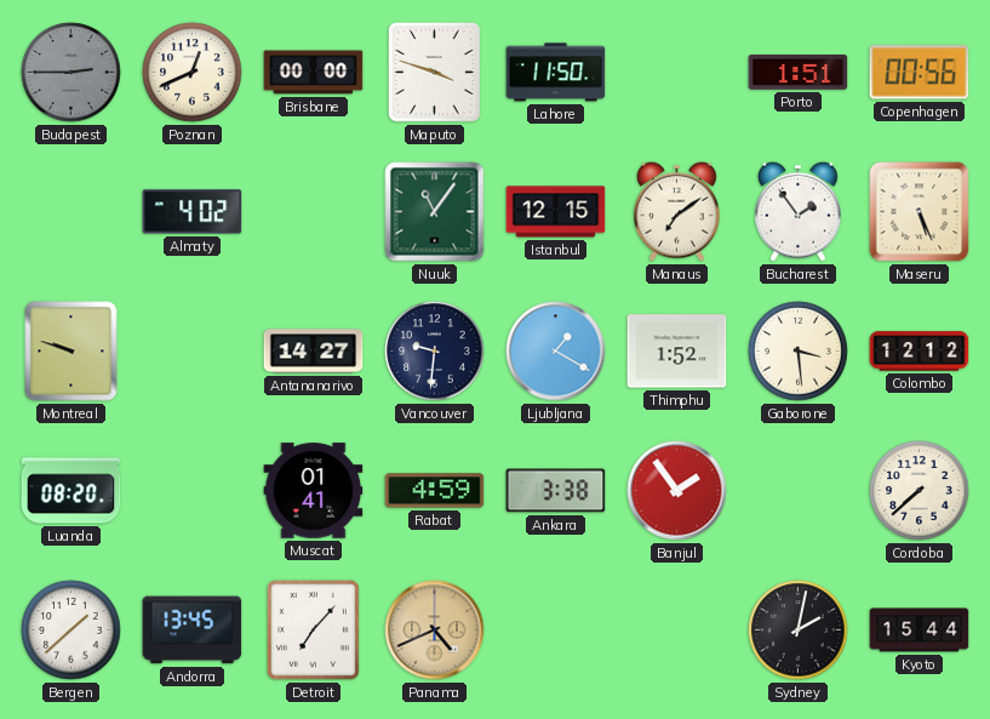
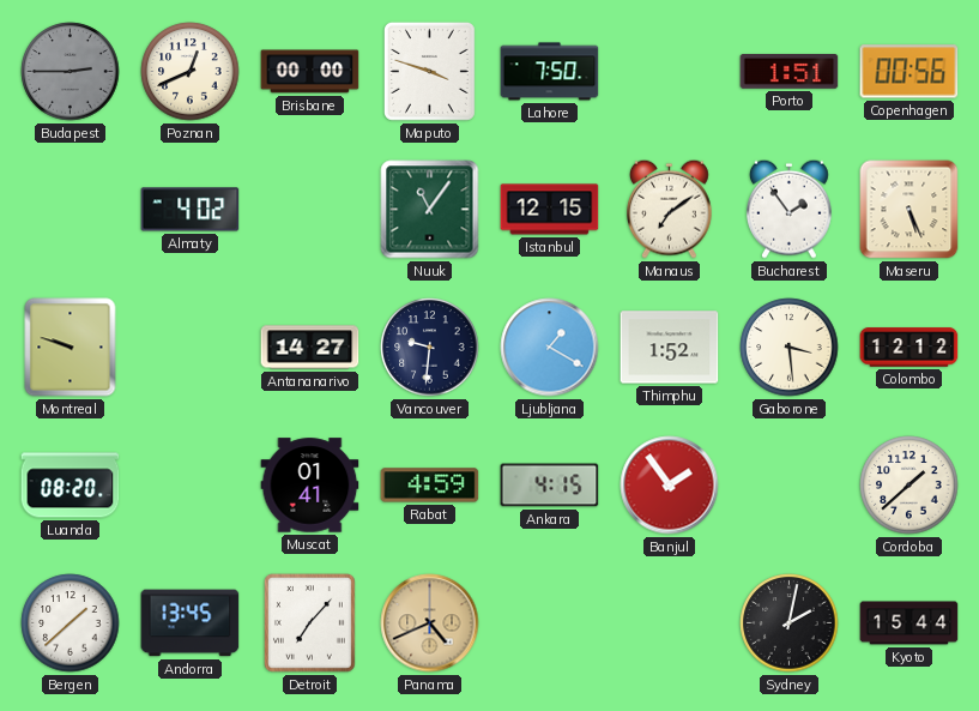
Lahore: 11:50 -> 7:50 (550, 72)
Ankara: 3:38 -> 4:15 (550, 486)
Cordoba: 7:38 -> 1:38 (909, 486)
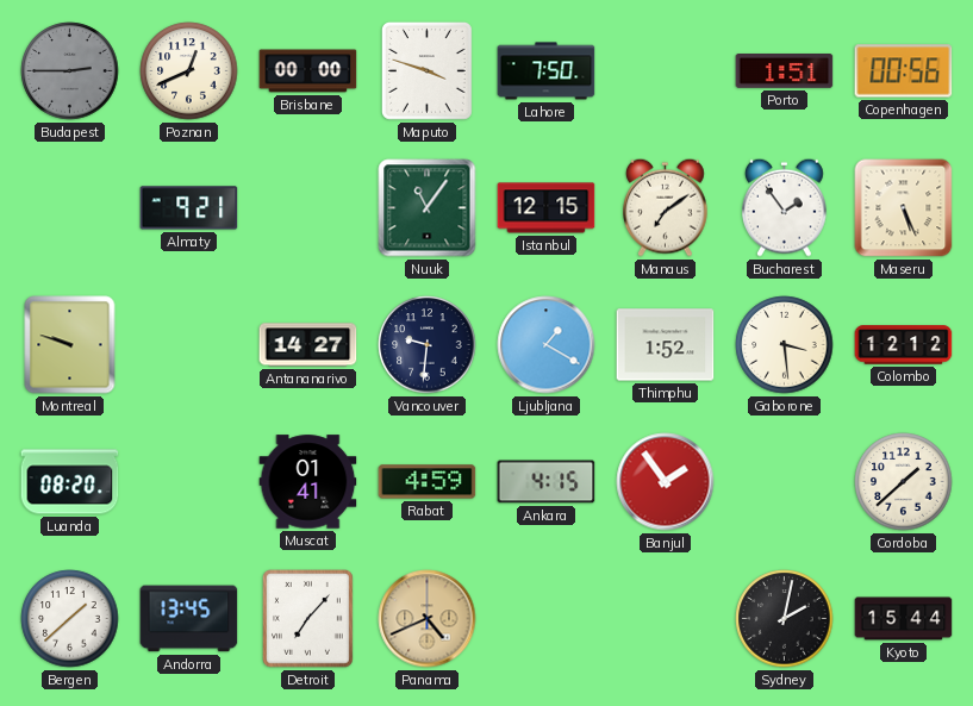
Almaty: 4:02 -> 9:21 (189, 208)
